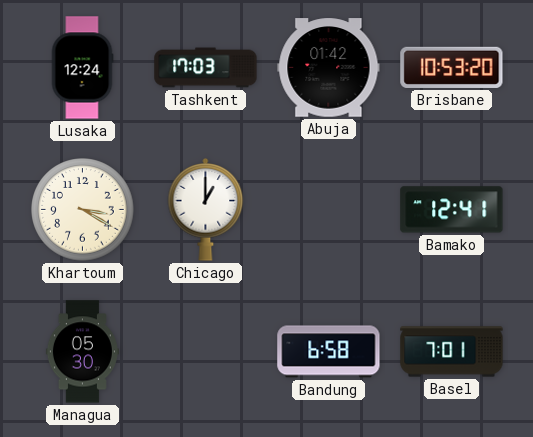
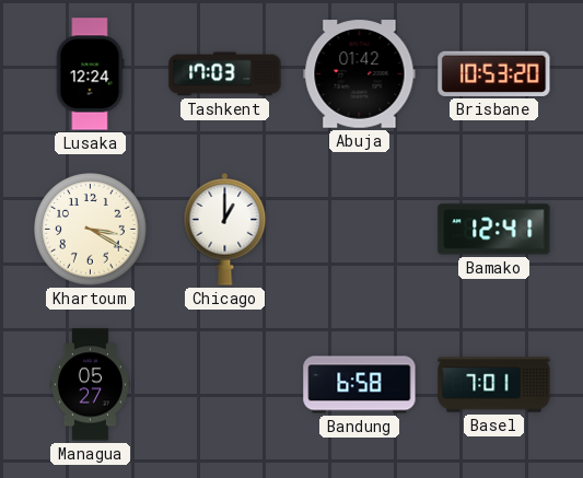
Managua: 05:30 -> 05:27 (90, 385)
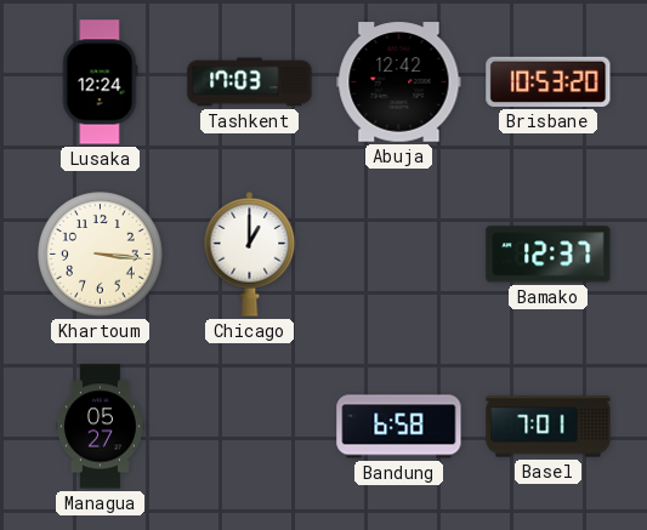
Abuja: 01:42 -> 12:42 (399, 82)
Khartoum: 3:20 -> 3:16 (101, 255)
Bamako: 12:41 -> 12:37 (549, 255)
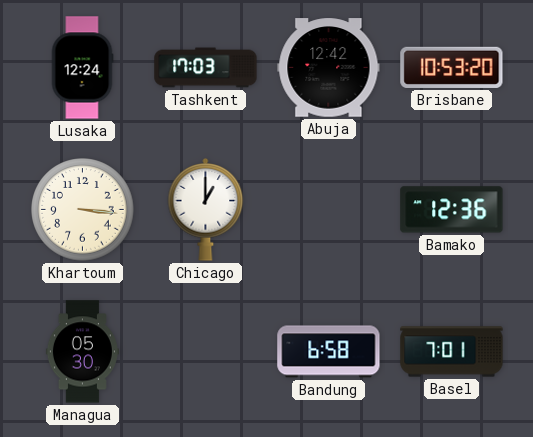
Bamako: 12:37 -> 12:36 (452, 210)
Managua: 05:27 -> 05:30 (82, 352)
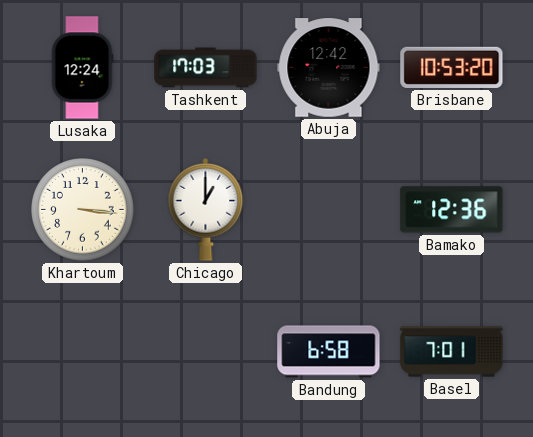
Managua: 05:30 -> none (82, 352)
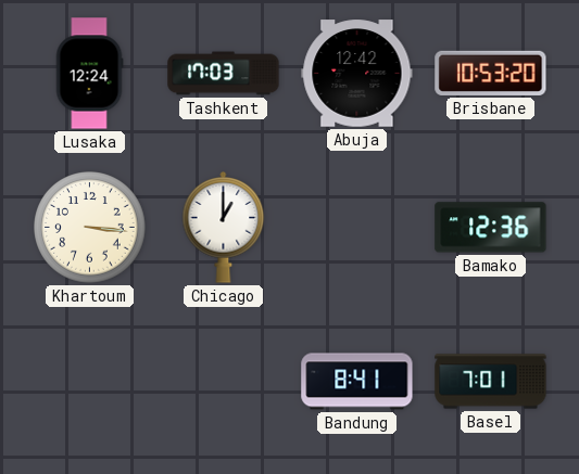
Bandung: 6:58 -> 8:41 (357, 382)
